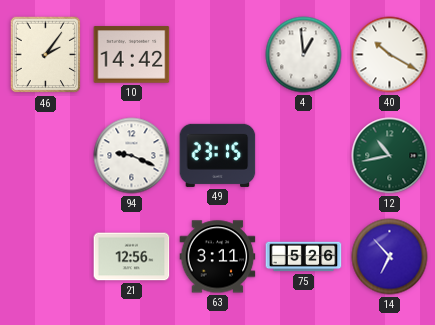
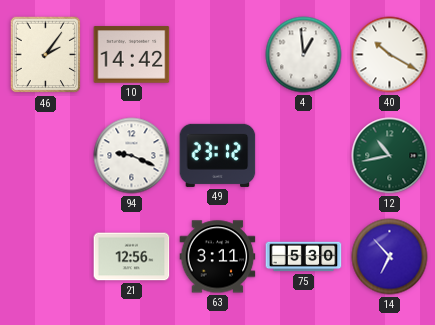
49: 23:15 -> 23:12 (218, 155)
75: 5:26 -> 5:30 (304, 257)
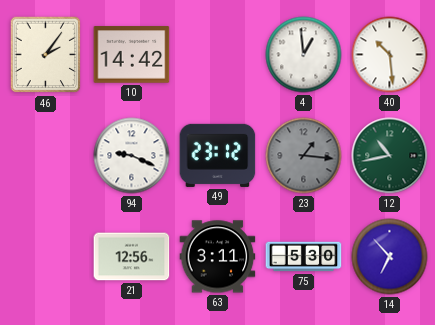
40: 10:20 -> 10:29 (390, 55)
23: none -> 1:16 (304, 156)
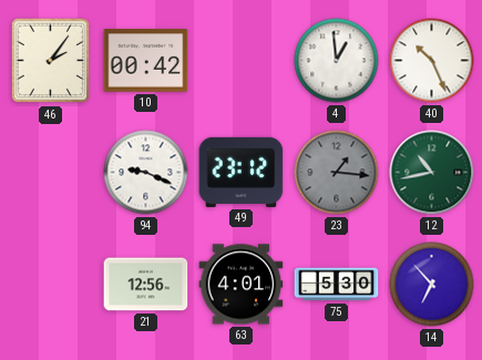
10: 14:42 -> 00:42 (146, 61)
40: 10:29 -> 10:26 (432, 61)
63: 3:11 -> 4:01 (242, 285)
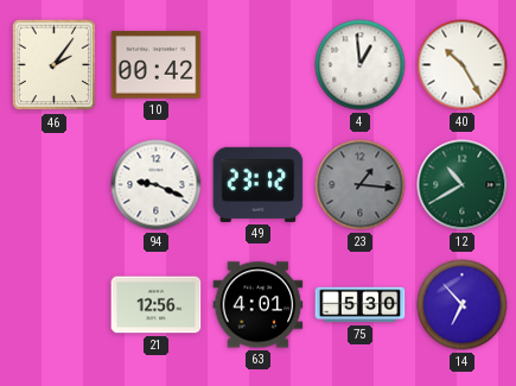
40: 10:26 -> 10:25 (463, 65)
12: 10:43 -> 10:40 (463, 185)
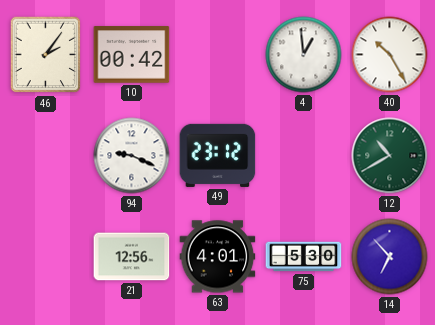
23: 1:16 -> none (361, 185)
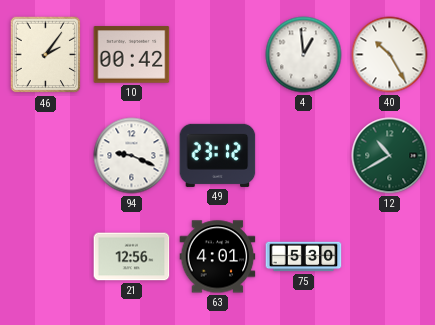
14: 6:53 -> none (390, 257)
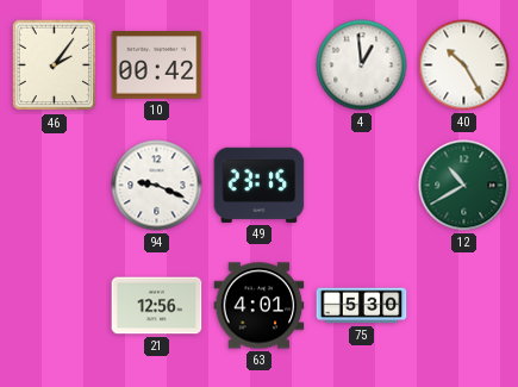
49: 23:12 -> 23:15 (260, 185)
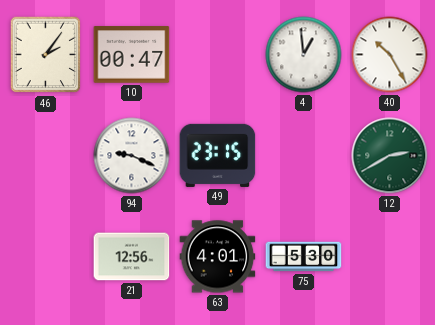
10: 00:42 -> 00:47 (132, 55)
12: 10:40 -> 2:40 (390, 156)
